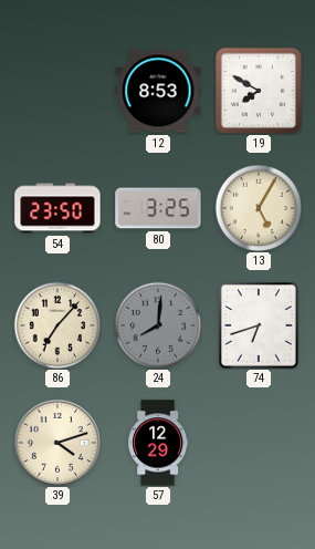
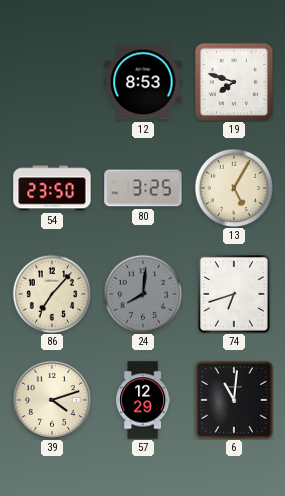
19: 7:50 -> 7:48 (234, 82)
6: none -> 11:01 (234, 400)
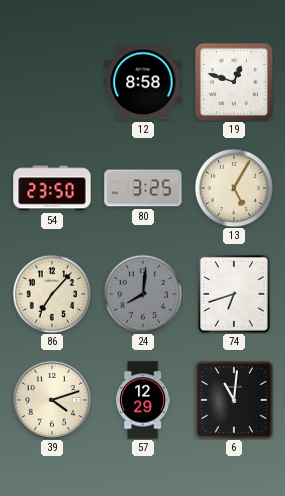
12: 8:53 -> 8:58 (143, 82)
19: 7:48 -> 12:48 (234, 82)
